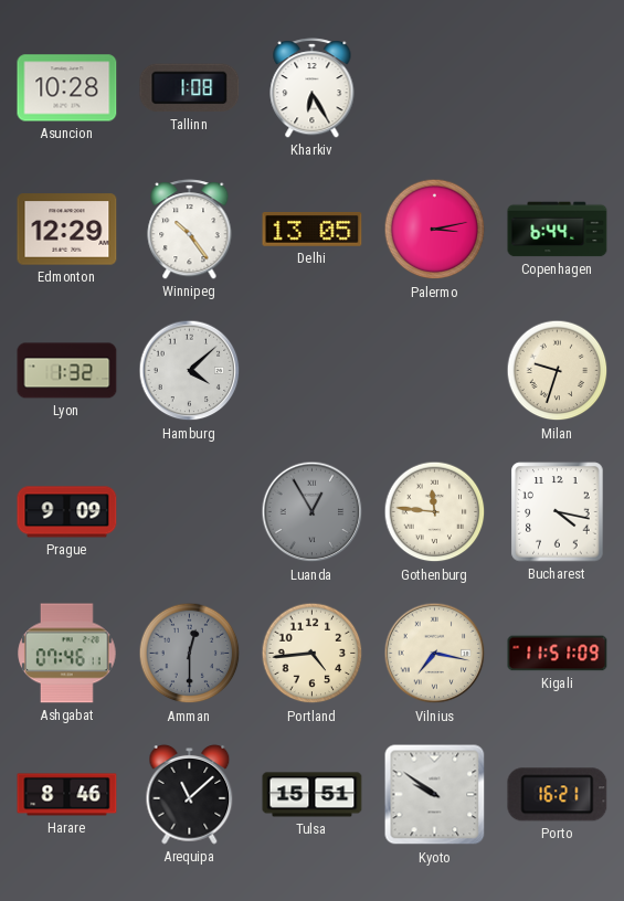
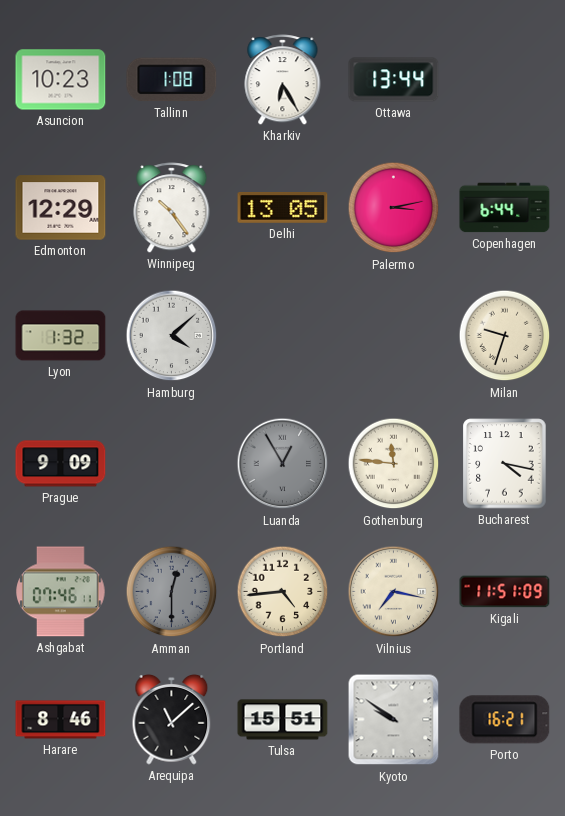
Asuncion: 10:28 -> 10:23 (61, 80)
Ottawa: none -> 13:44 (394, 80)
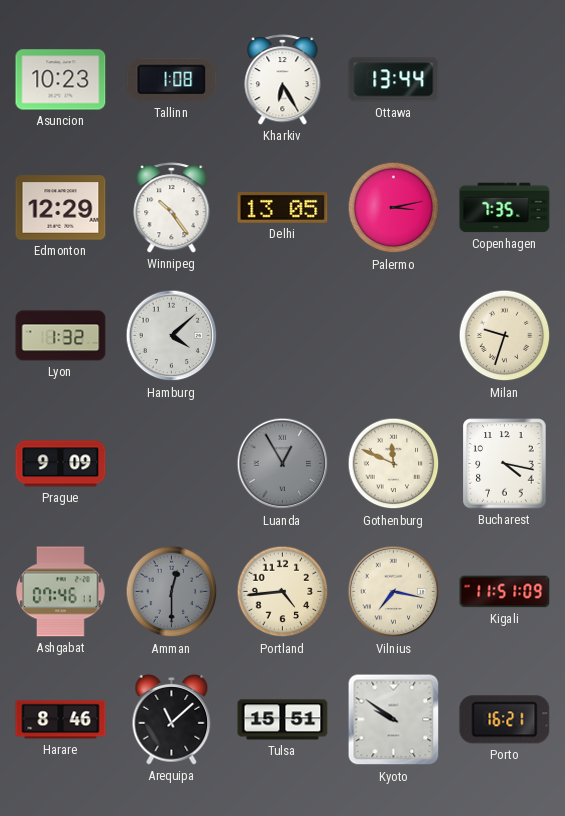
Copenhagen: 6:44 -> 7:35 (505, 208)
Gothenburg: 11:46 -> 11:49 (394, 464)
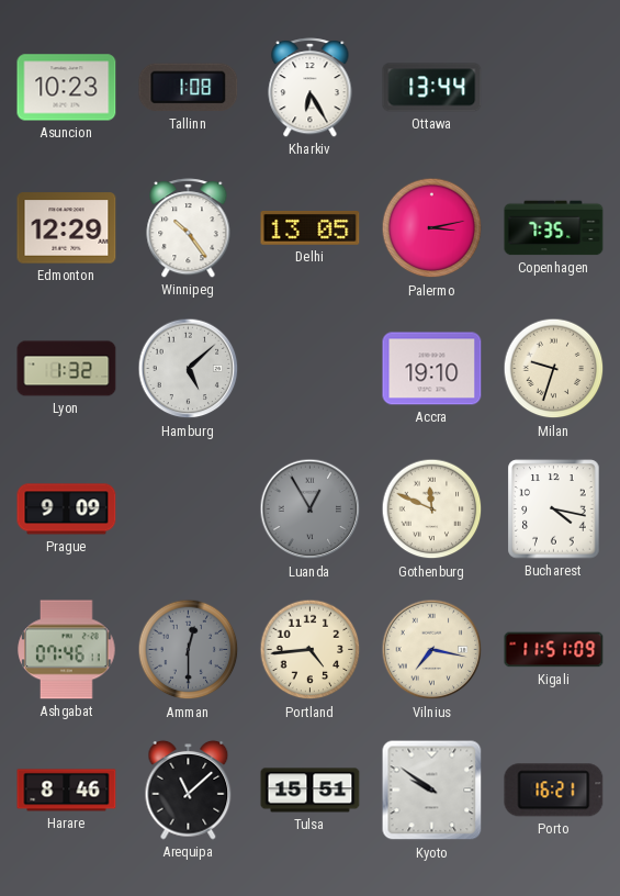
Hamburg: 4:08 -> 5:08 (189, 369)
Accra: none -> 19:10 (432, 369)
